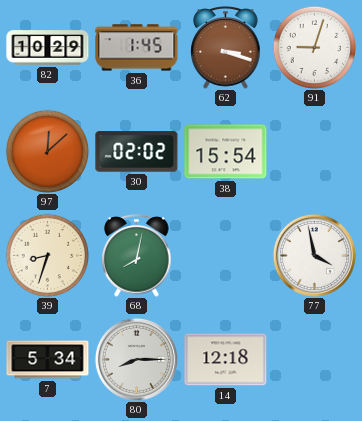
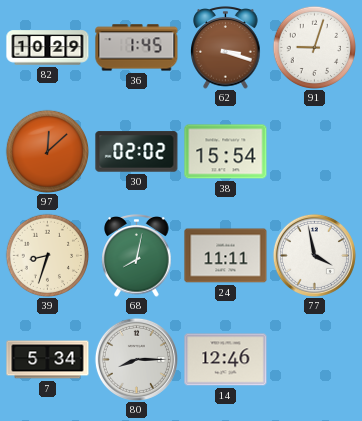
24: none -> 11:11 (226, 256)
14: 12:18 -> 12:46 (226, 360)
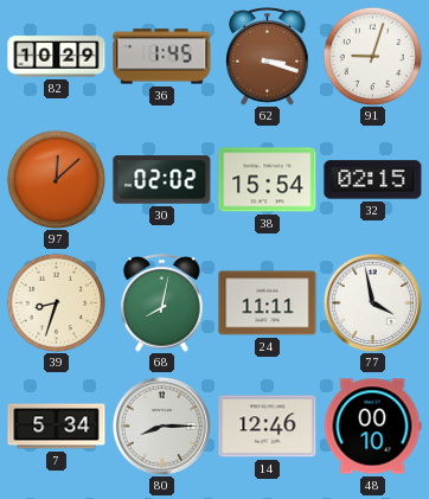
32: none -> 02:15 (373, 180)
48: none -> 00:10 (372, 427)
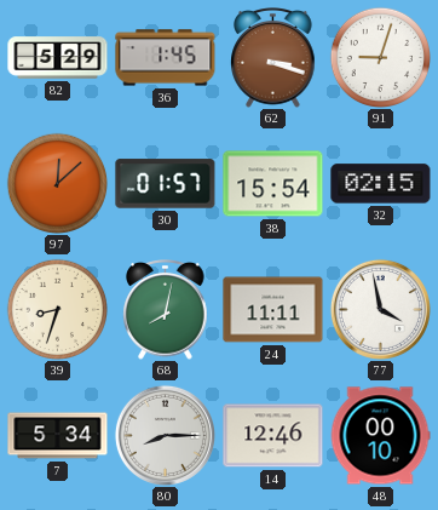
82: 10:29 -> 5:29 (58, 58)
30: 02:02 -> 01:57 (166, 184)
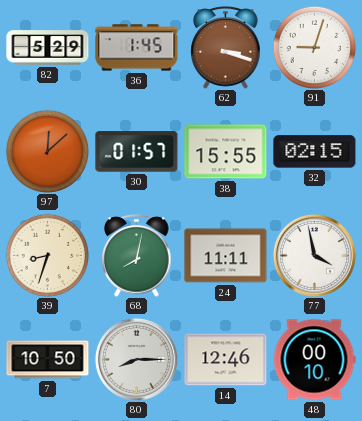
38: 15:54 -> 15:55 (226, 152)
7: 5:34 -> 10:50 (48, 360)
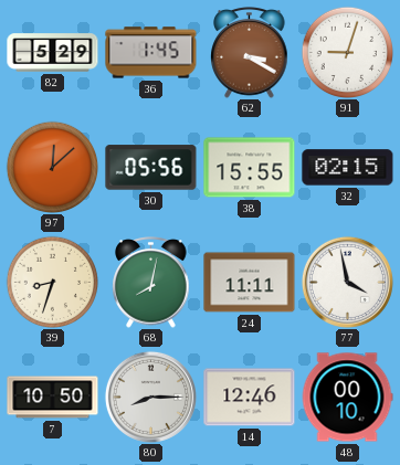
62: 3:18 -> 3:20 (250, 53)
30: 01:57 -> 05:56 (151, 168)
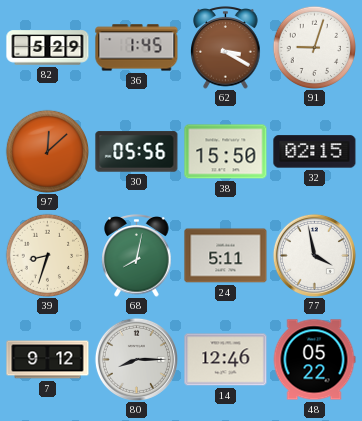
38: 15:55 -> 15:50 (226, 152)
24: 11:11 -> 5:11 (226, 256)
7: 10:50 -> 9:12 (48, 360)
48: 00:10 -> 05:22 (314, 360)
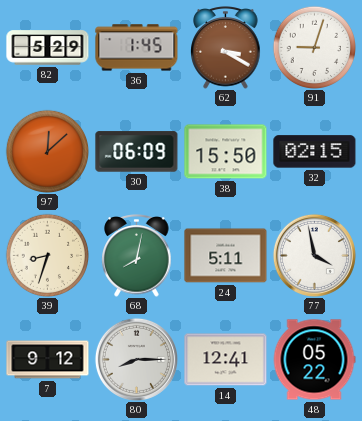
30: 05:56 -> 06:09 (137, 152)
14: 12:46 -> 12:41 (226, 360)
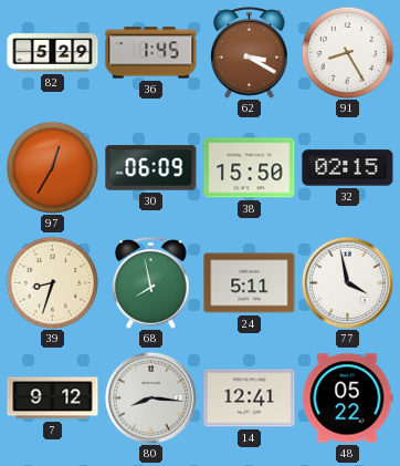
91: 9:03 -> 8:25 (347, 52)
97: 12:08 -> 12:35 (52, 167)
68: 8:02 -> 7:58 (151, 283)
80: 8:15 -> 8:16 (150, 397)
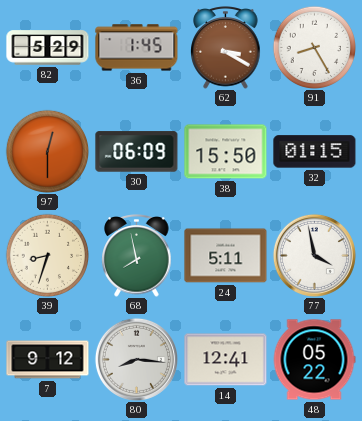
97: 12:35 -> 12:30 (47, 151)
32: 02:15 -> 01:15 (315, 152)
